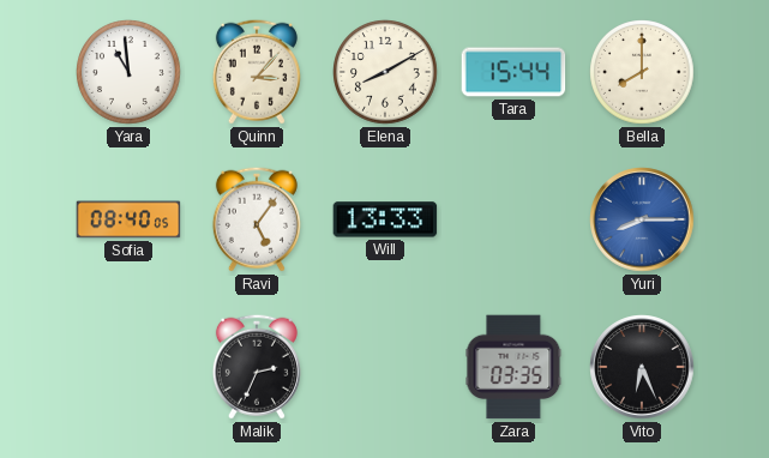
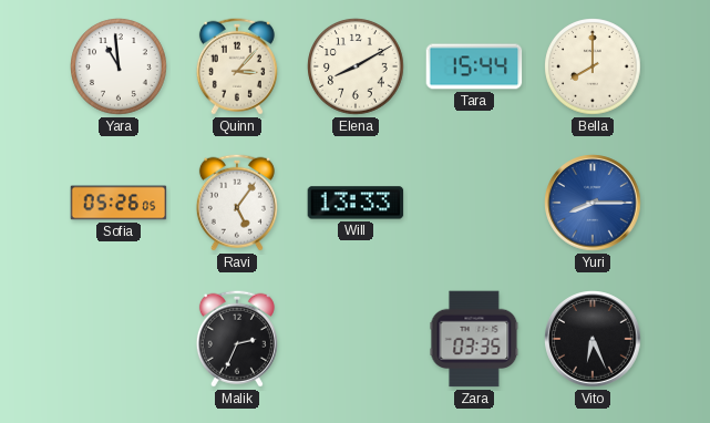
Sofia: 08:40 -> 05:26 (119, 203)
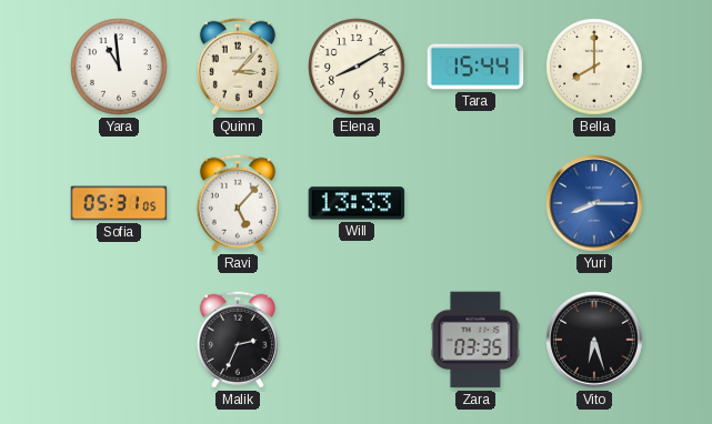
Sofia: 05:26 -> 05:31 (119, 203)
Ravi: 5:06 -> 5:07 (238, 203)
Vito: 6:26 -> 6:27 (594, 340)
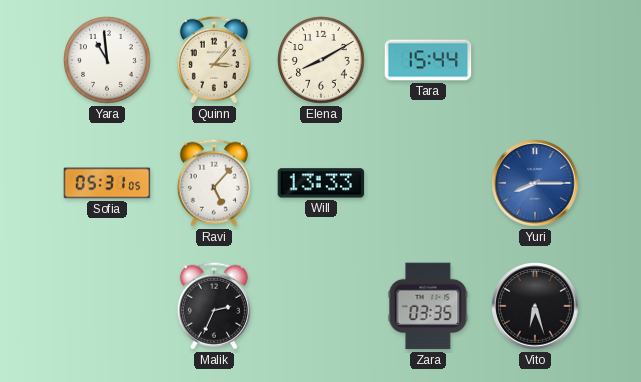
Bella: 8:00 -> none (594, 67)
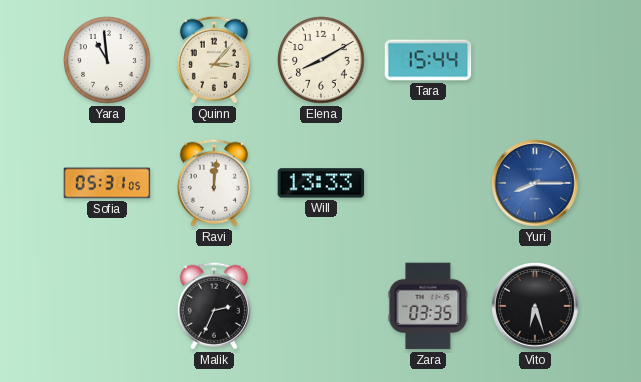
Ravi: 5:07 -> 12:01 (214, 183)
